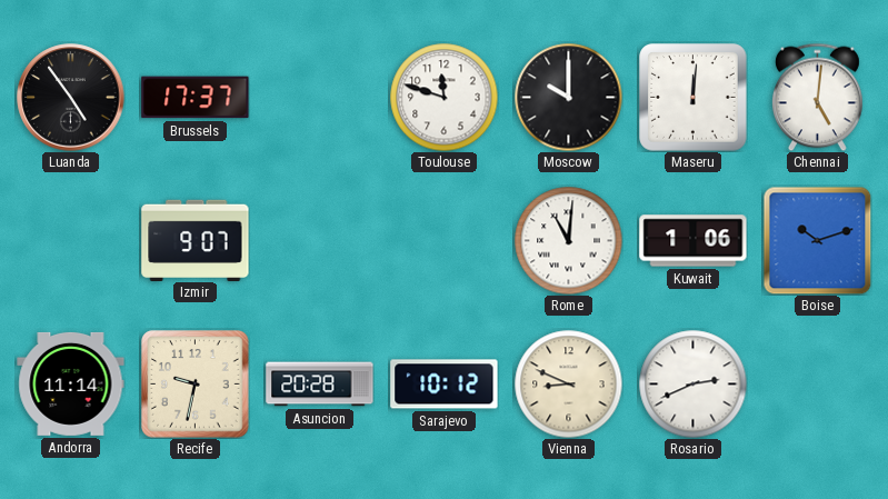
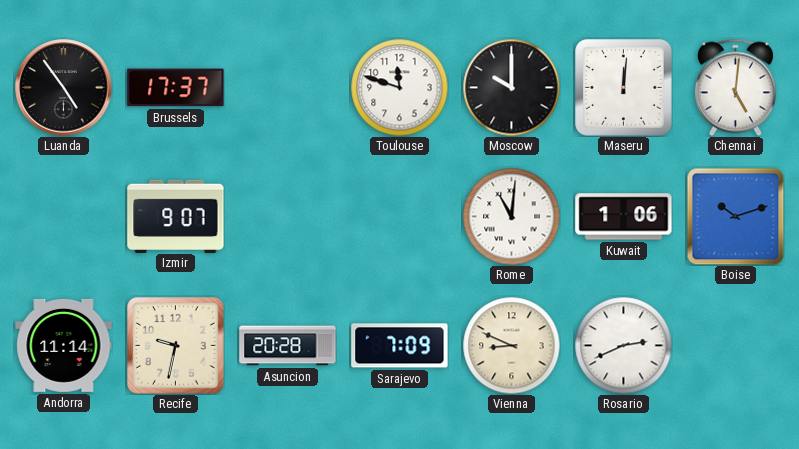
Sarajevo: 10:12 -> 7:09 (400, 346)
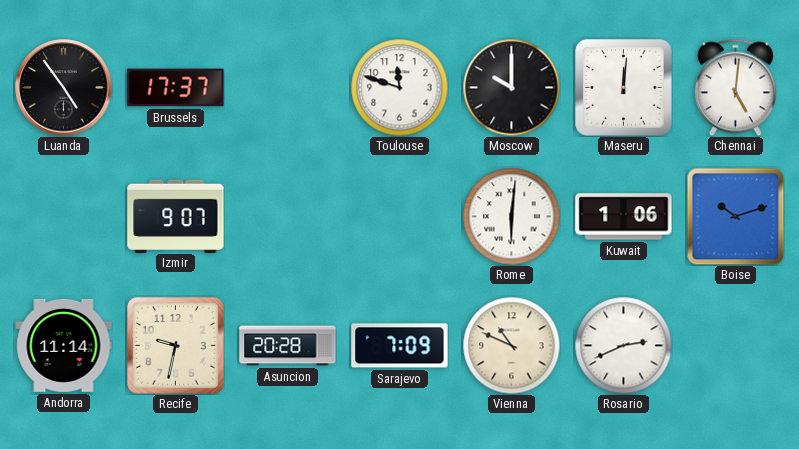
Rome: 11:01 -> 6:01 (511, 216)
Vienna: 8:49 -> 10:49 (511, 345)
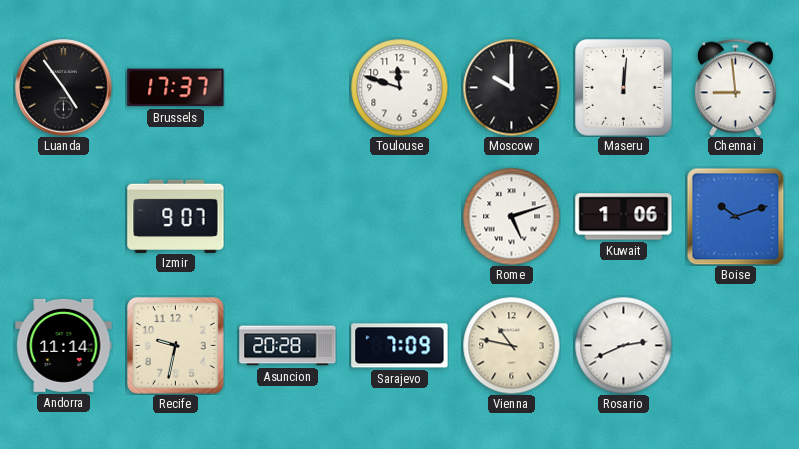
Chennai: 5:01 -> 8:59 (735, 87)
Rome: 6:01 -> 5:12 (511, 216)
Vienna: 10:49 -> 10:47 (511, 345)
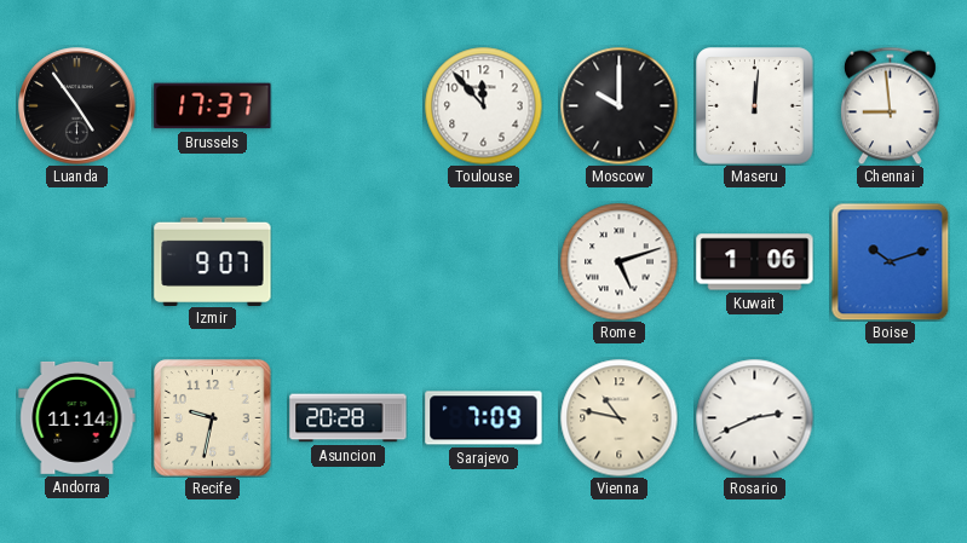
Toulouse: 11:48 -> 11:53 (483, 105)
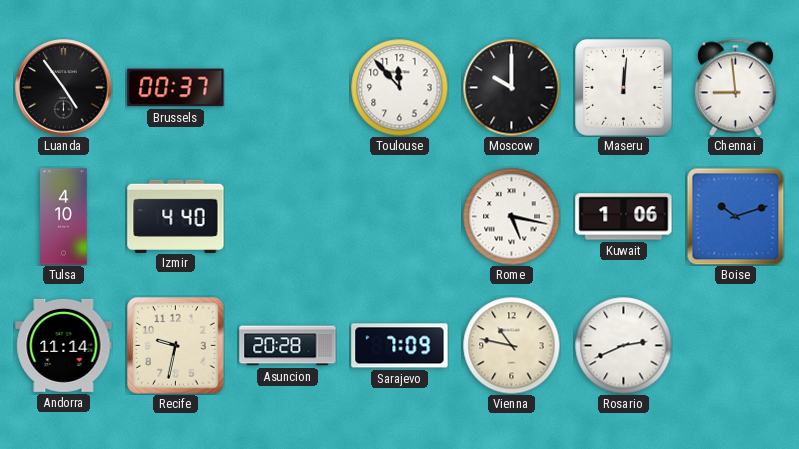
Brussels: 17:37 -> 00:37 (176, 88)
Tulsa: none -> 4:10 (64, 217)
Izmir: 9:07 -> 4:40 (176, 216)
Rome: 5:12 -> 5:17 (511, 216)
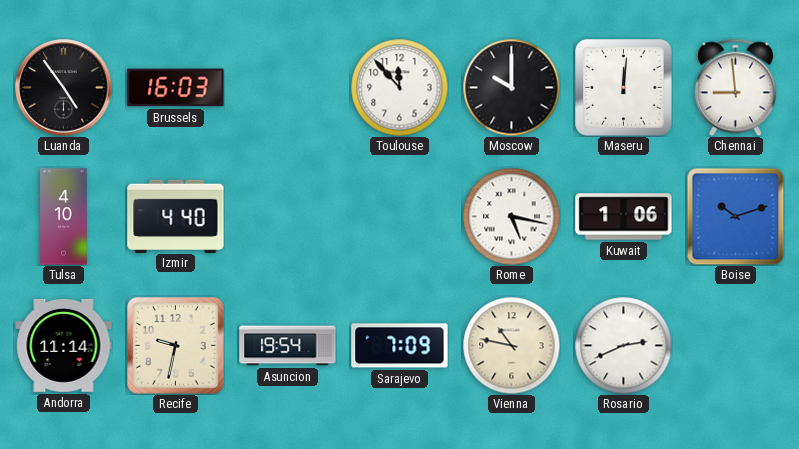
Brussels: 00:37 -> 16:03 (176, 88)
Asuncion: 20:28 -> 19:54 (288, 346)
